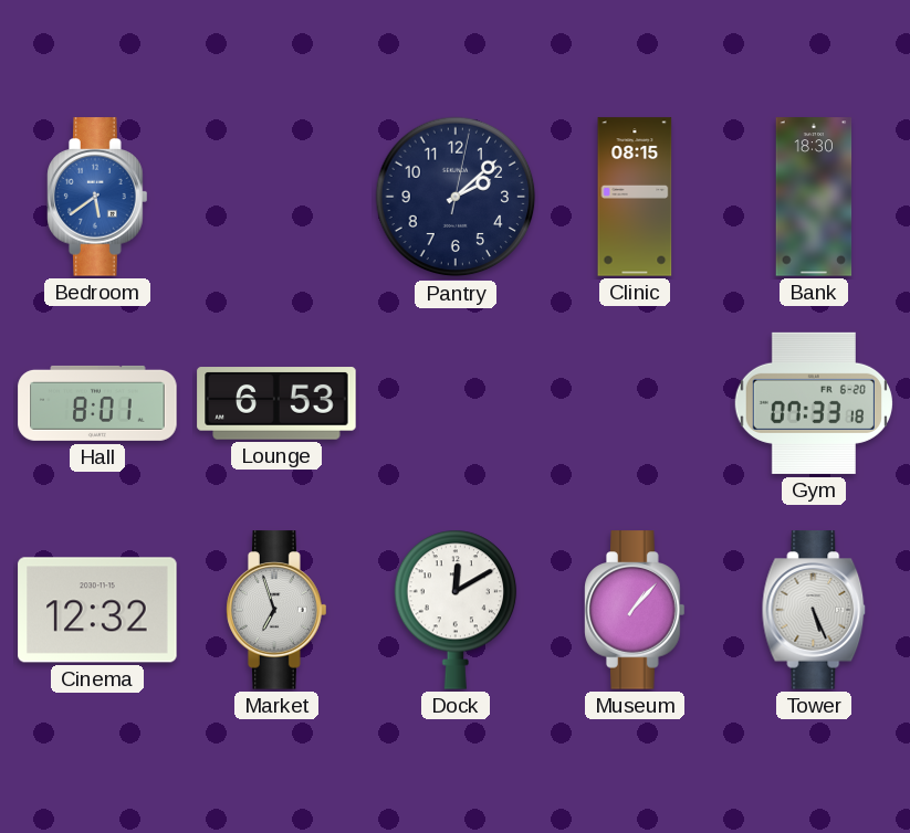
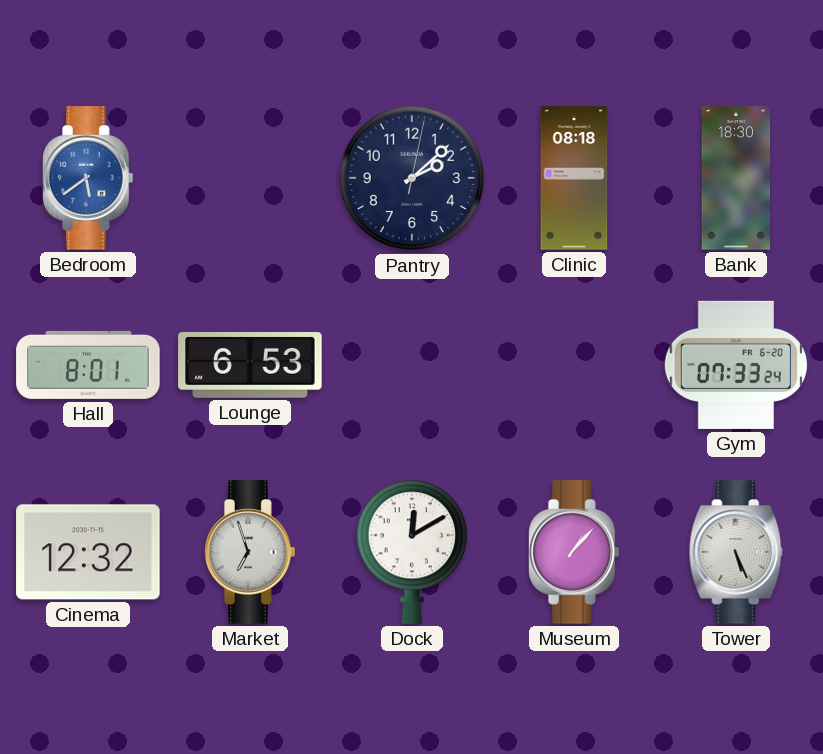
Clinic: 08:15 -> 08:18 (574, 178)
Gym: 07:33:18 -> 07:33:24 (736, 365)
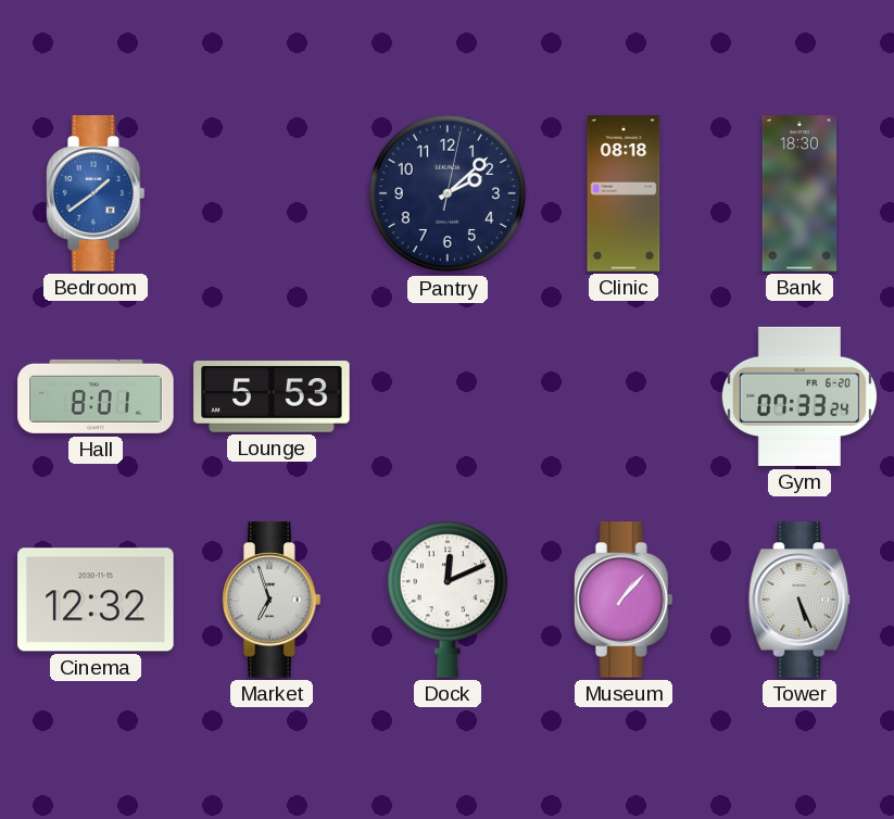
Bedroom: 5:39 -> 1:39 (96, 193)
Lounge: 6:53 -> 5:53 (272, 396)
Dock: 12:10 -> 12:11 (448, 600)
